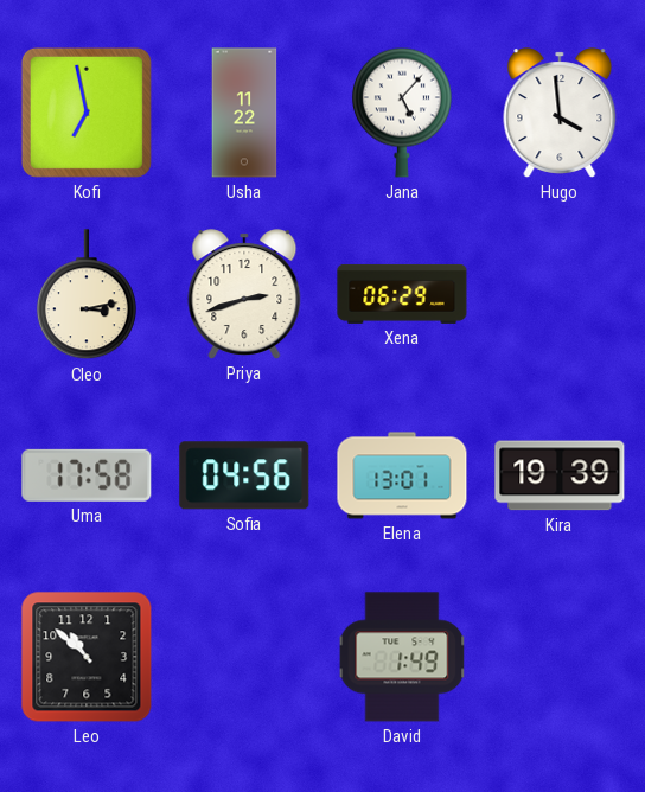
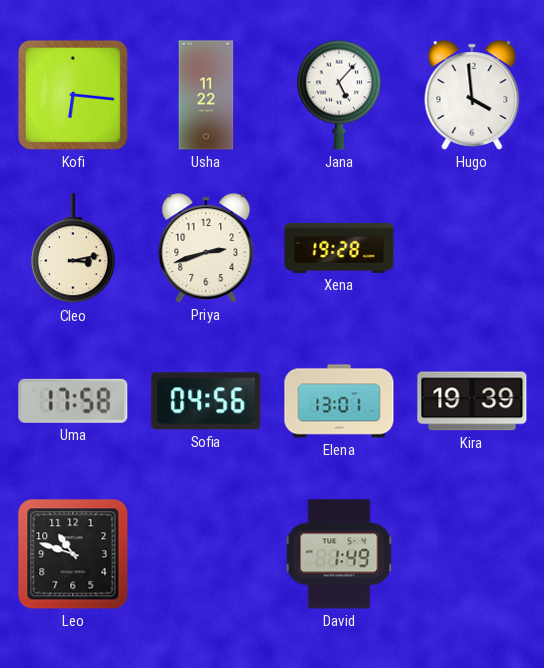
Kofi: 6:58 -> 6:16 (73, 95)
Xena: 06:29 -> 19:28 (339, 248)
Leo: 10:52 -> 10:48 (73, 554)
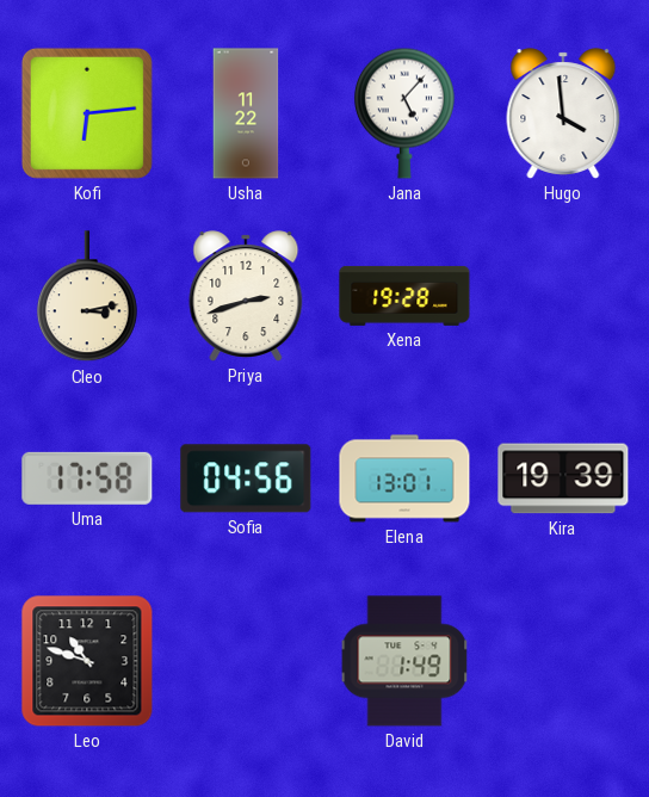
Kofi: 6:16 -> 6:14 (87, 113)
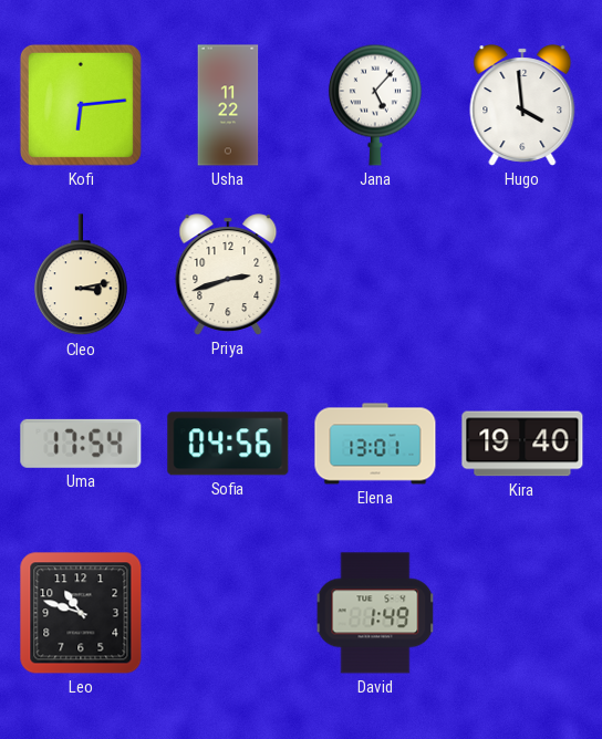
Xena: 19:28 -> none (404, 296)
Uma: 17:58 -> 17:54 (81, 444)
Kira: 19:39 -> 19:40 (522, 444)
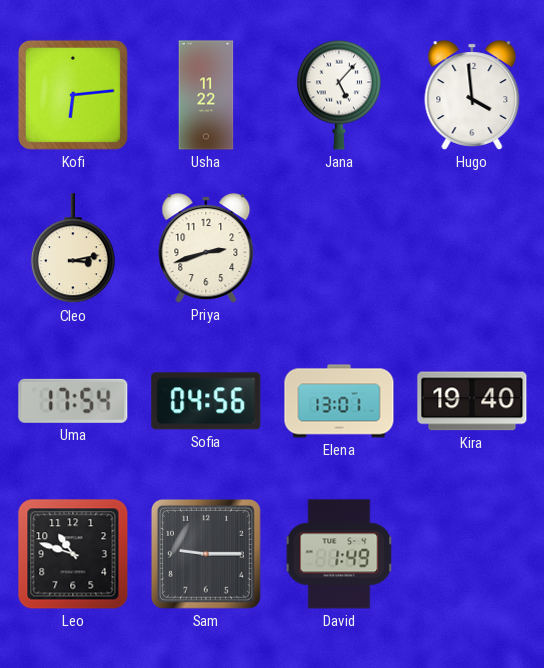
Sam: none -> 9:15 (206, 554)
